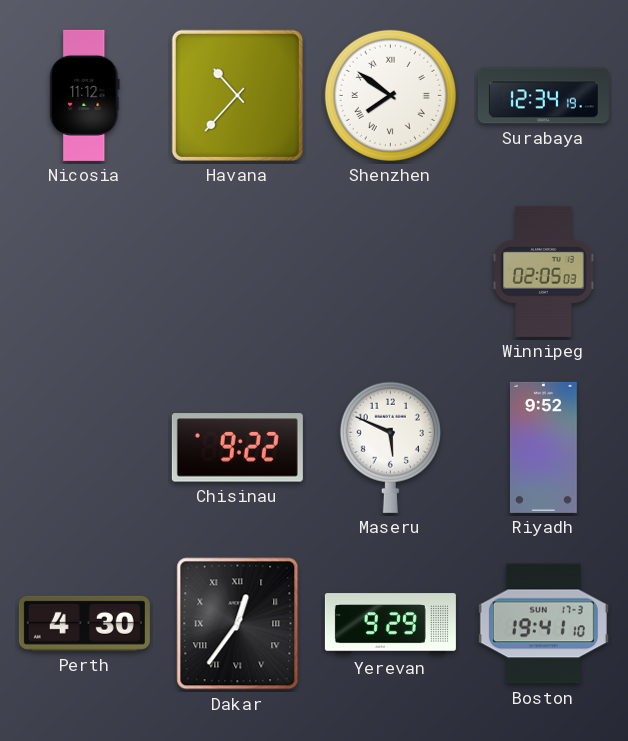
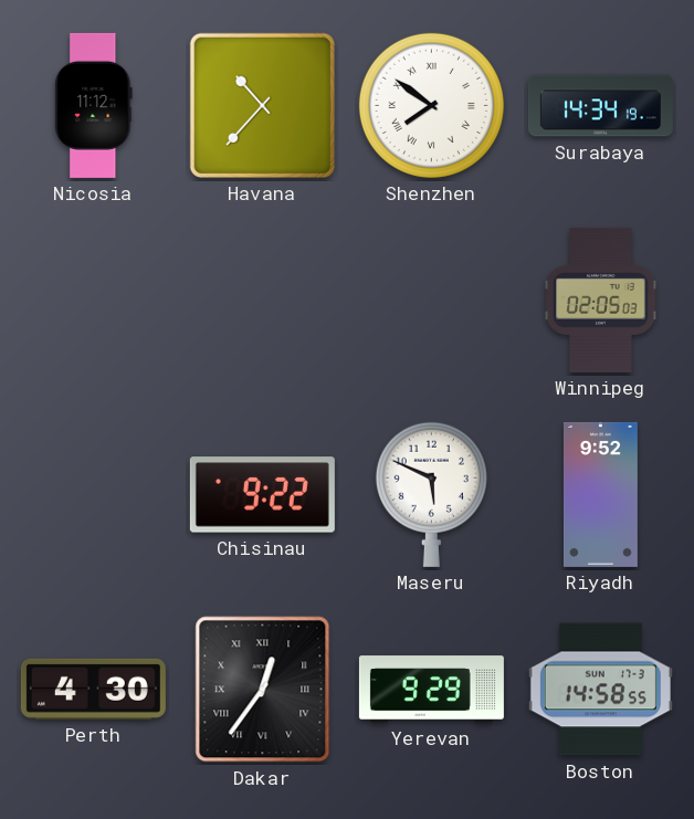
Surabaya: 12:34 -> 14:34 (600, 106)
Boston: 19:41 -> 14:58 (600, 690)
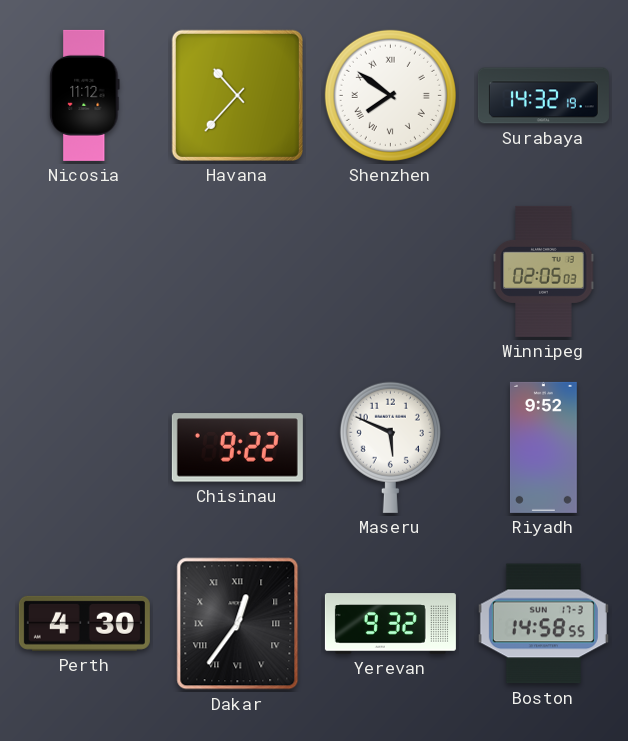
Surabaya: 14:34 -> 14:32 (543, 96)
Yerevan: 9:29 -> 9:32 (390, 624)
